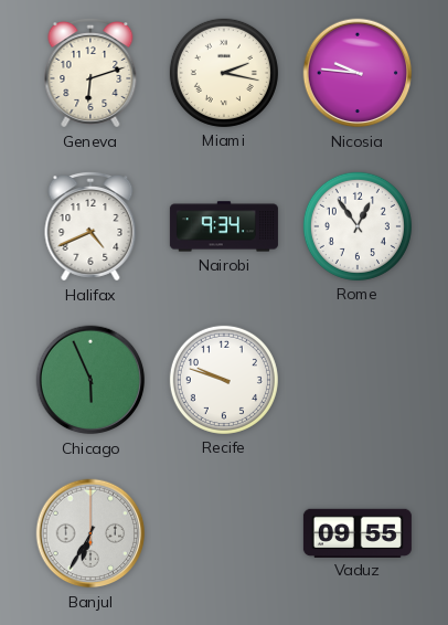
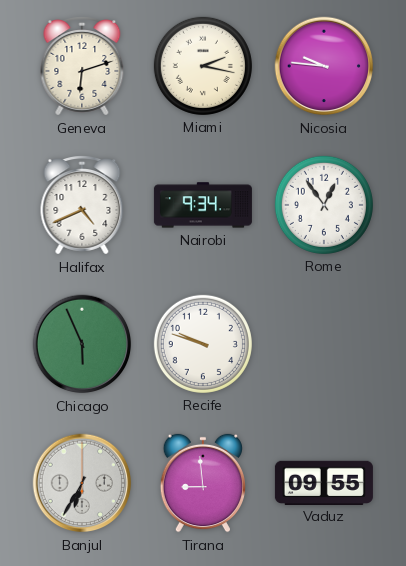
Tirana: none -> 8:59 (202, 483)
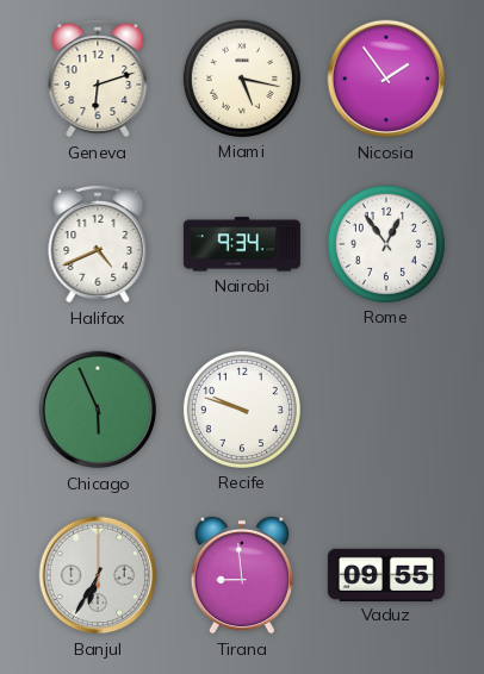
Miami: 2:17 -> 5:17 (242, 79)
Nicosia: 9:46 -> 1:54 (386, 79)
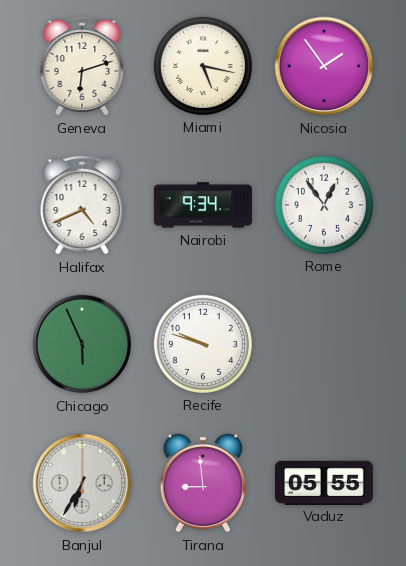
Vaduz: 09:55 -> 05:55 (324, 482)
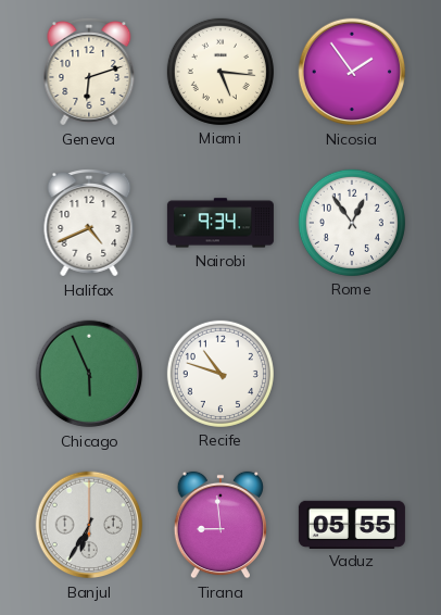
Miami: 5:17 -> 5:16 (220, 72)
Recife: 9:48 -> 10:48 (220, 374)
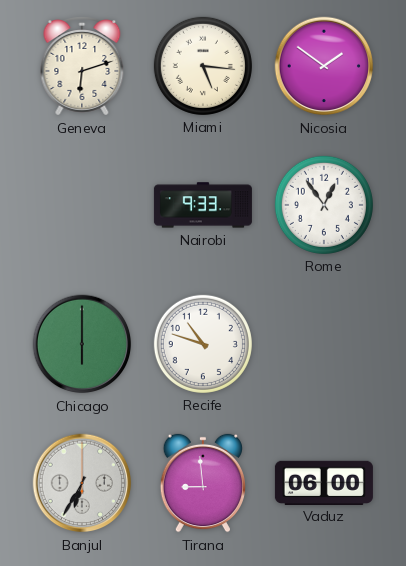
Nicosia: 1:54 -> 1:51 (324, 66)
Halifax: 4:41 -> none (89, 224)
Nairobi: 9:34 -> 9:33 (203, 205)
Chicago: 5:56 -> 6:00 (82, 344)
Vaduz: 05:55 -> 06:00 (324, 482)
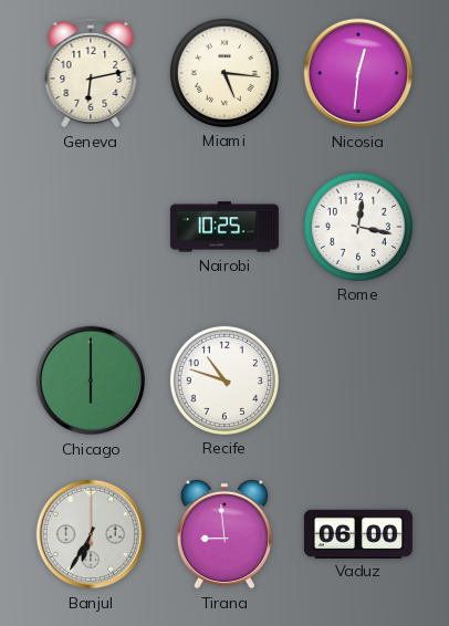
Geneva: 6:12 -> 6:13 (91, 74)
Nicosia: 1:51 -> 12:31 (358, 73)
Nairobi: 9:33 -> 10:25 (224, 227)
Rome: 12:54 -> 12:17 (358, 227)
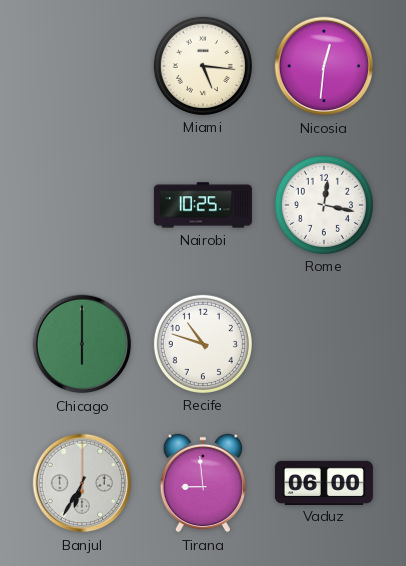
Geneva: 6:13 -> none (91, 74)
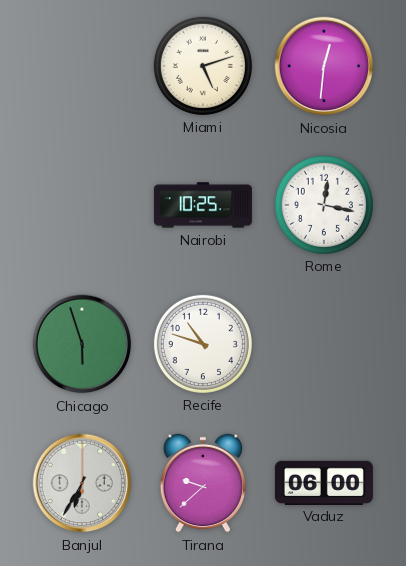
Miami: 5:16 -> 5:12 (203, 66)
Chicago: 6:00 -> 5:57 (82, 344)
Tirana: 8:59 -> 9:38 (202, 483)
